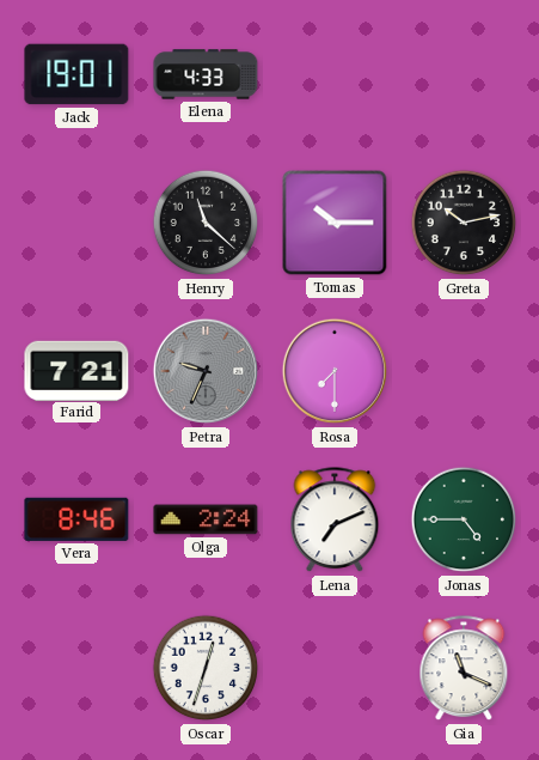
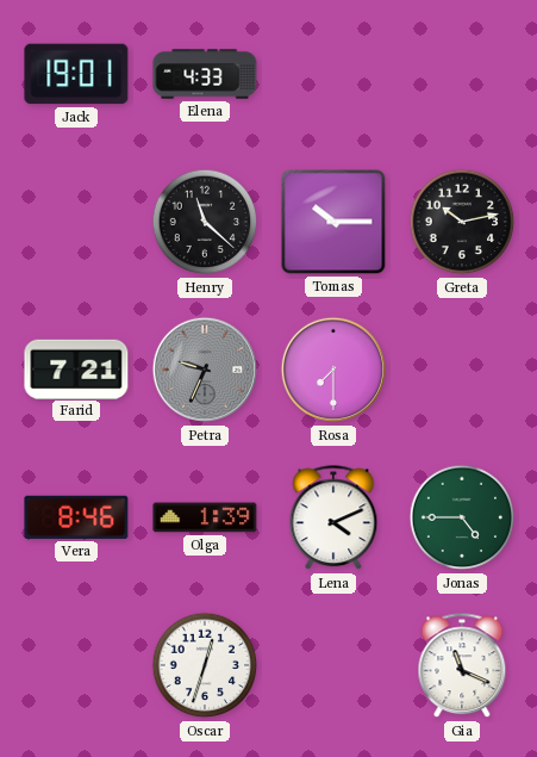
Olga: 2:24 -> 1:39 (205, 517)
Lena: 7:11 -> 4:11 (333, 519)
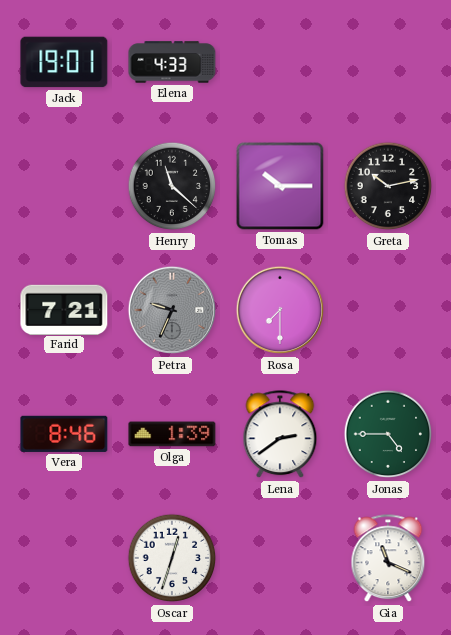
Lena: 4:11 -> 2:39 (280, 435)
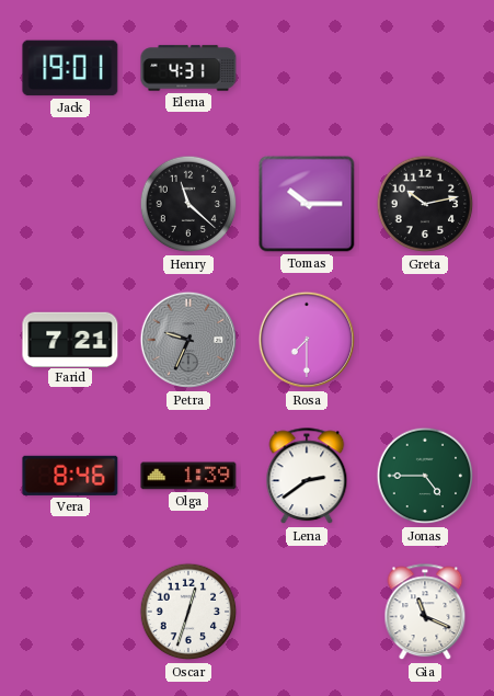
Elena: 4:33 -> 4:31 (188, 68)
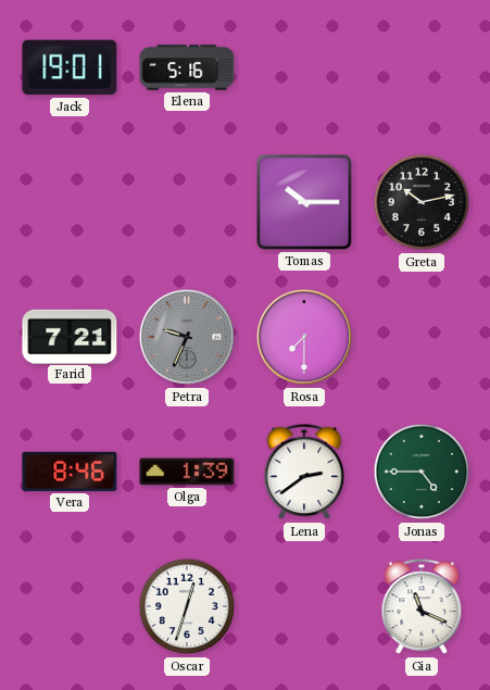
Elena: 4:31 -> 5:16 (187, 67)
Henry: 11:22 -> none (188, 204)
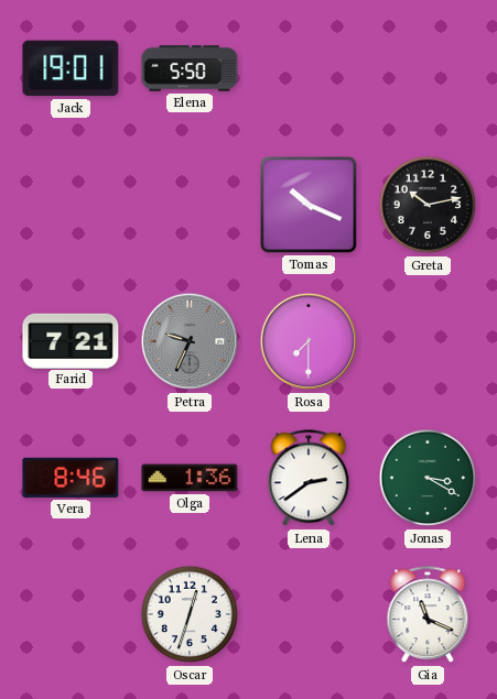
Elena: 5:16 -> 5:50 (190, 68)
Tomas: 10:15 -> 10:19 (309, 205)
Olga: 1:39 -> 1:36 (190, 478)
Jonas: 4:45 -> 3:20 (428, 478)
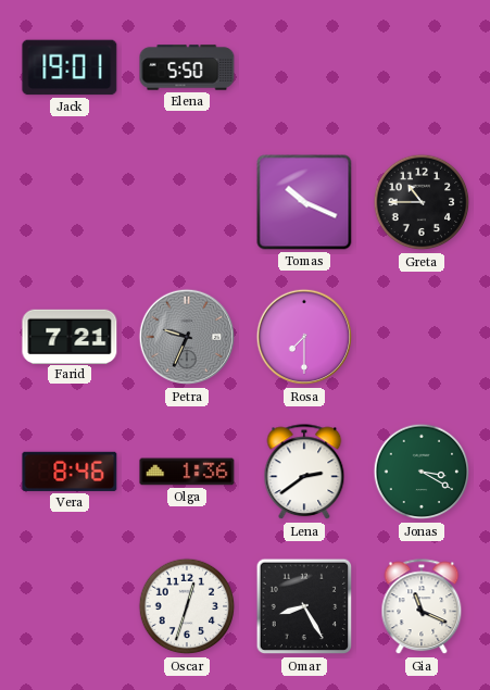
Greta: 10:13 -> 10:45 (422, 202)
Omar: none -> 8:25 (304, 606)
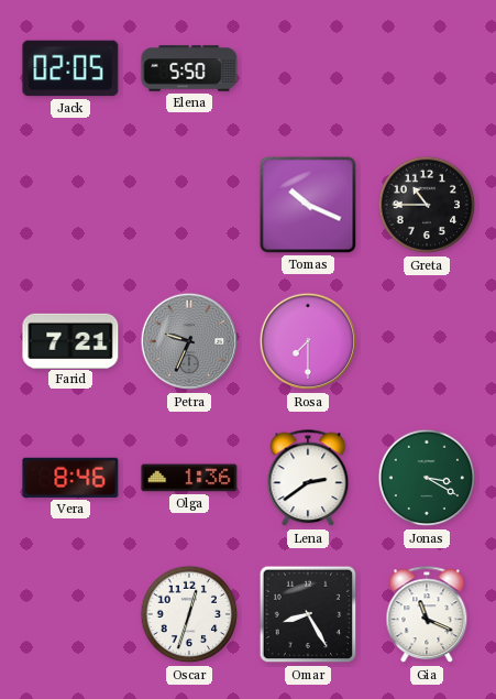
Jack: 19:01 -> 02:05 (70, 68)
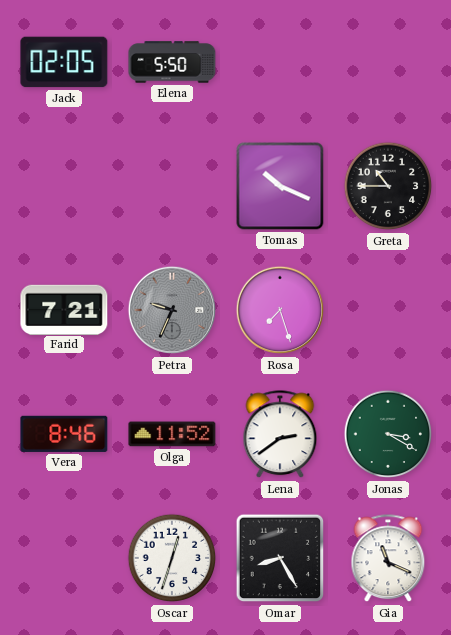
Rosa: 7:30 -> 7:27 (280, 310)
Olga: 1:36 -> 11:52 (172, 434)
